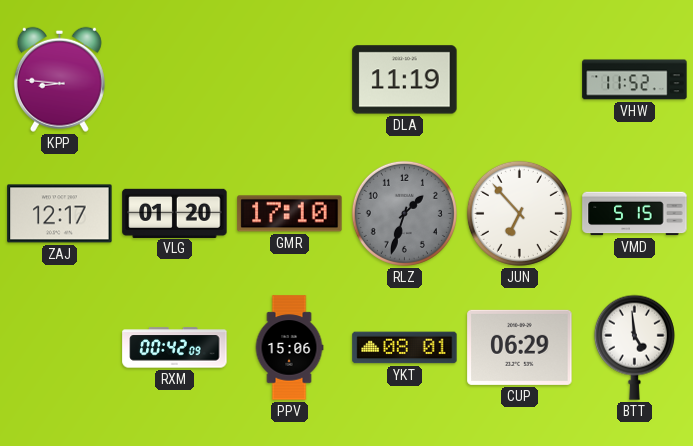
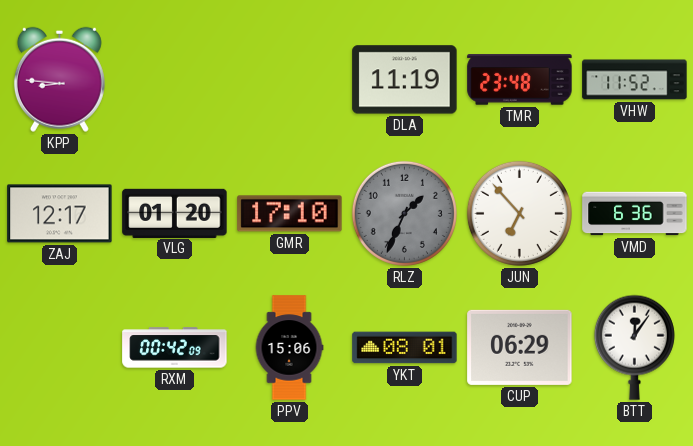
TMR: none -> 23:48 (520, 80)
RLZ: 1:33 -> 1:34 (404, 213)
VMD: 5:15 -> 6:36 (635, 214)
BTT: 4:59 -> 12:06 (634, 347)
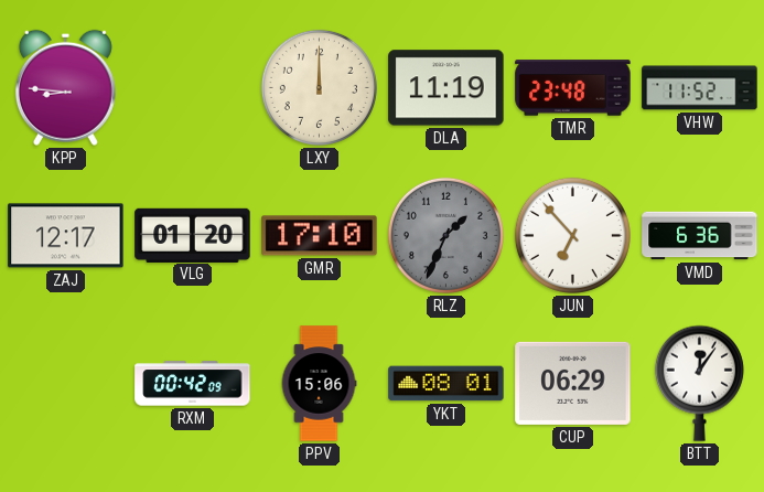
LXY: none -> 12:00 (319, 87)
